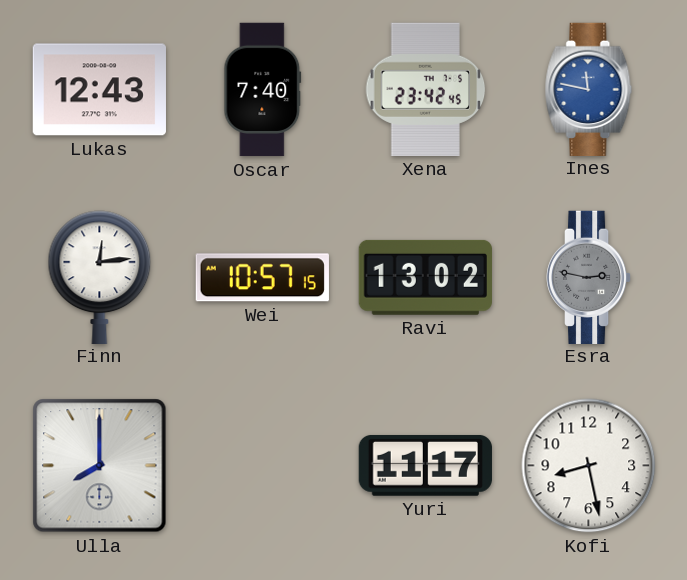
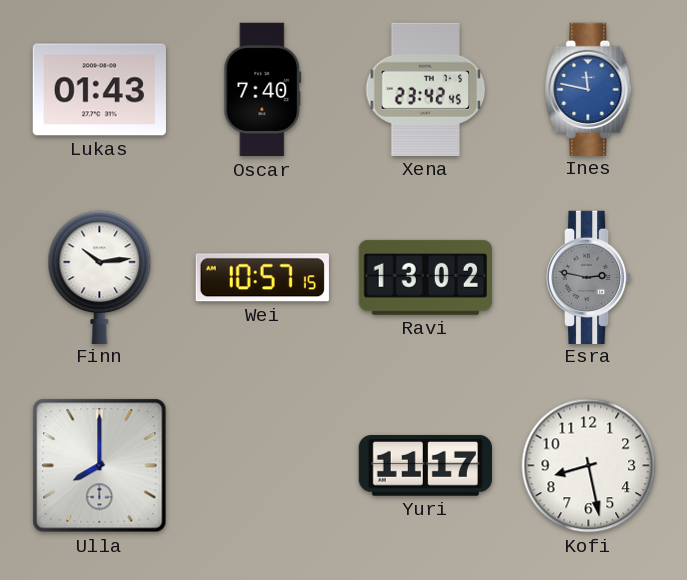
Lukas: 12:43 -> 01:43 (99, 90)
Finn: 12:14 -> 10:14 (100, 277)
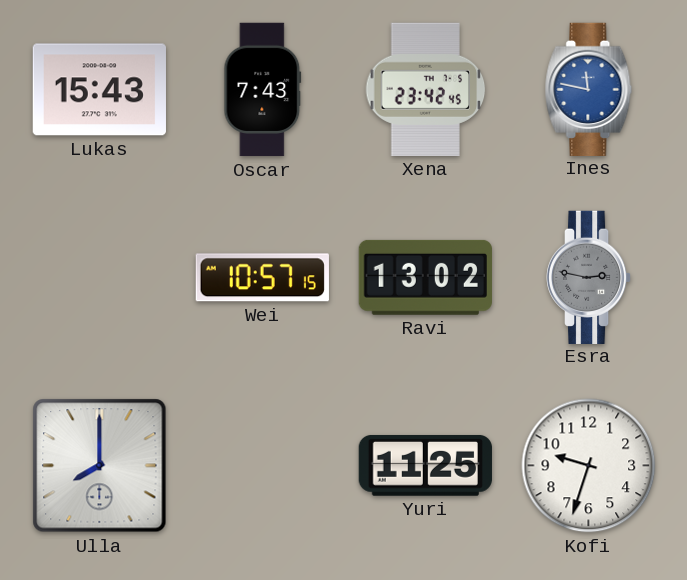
Lukas: 01:43 -> 15:43 (99, 90)
Oscar: 7:40 -> 7:43 (263, 90)
Finn: 10:14 -> none (100, 277)
Yuri: 11:17 -> 11:25 (425, 465)
Kofi: 8:28 -> 9:33 (589, 466)
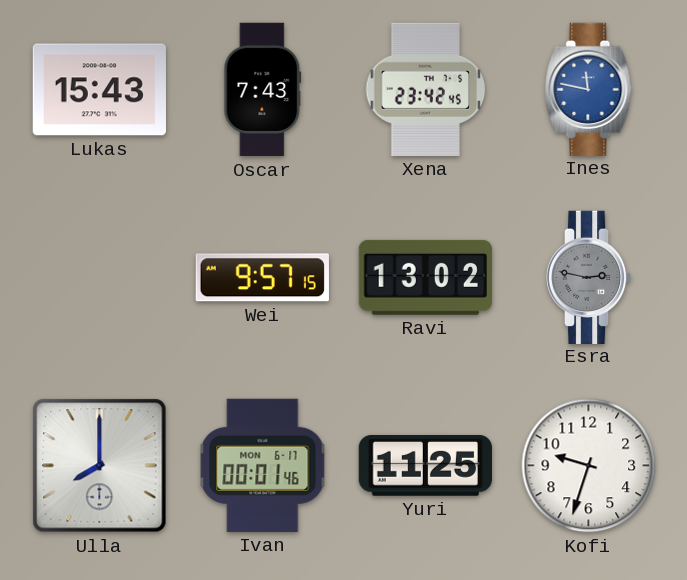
Wei: 10:57 -> 9:57 (262, 278)
Ivan: none -> 00:01 (263, 465)
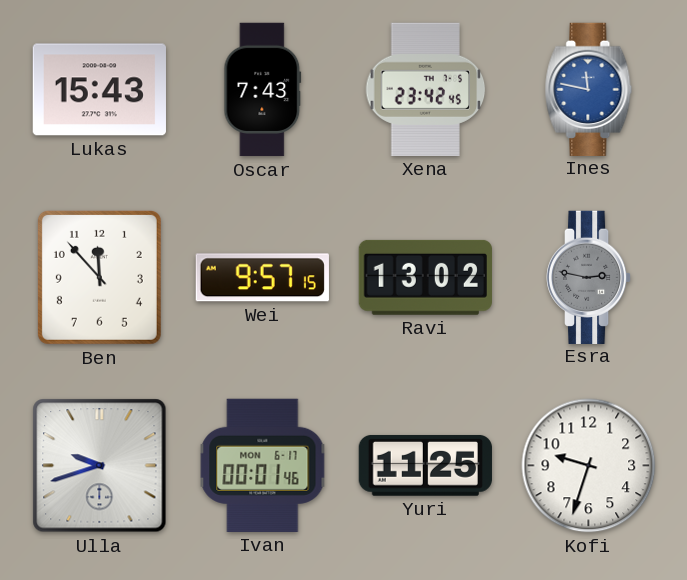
Ben: none -> 11:53 (99, 277)
Ulla: 8:00 -> 9:42 (100, 466)
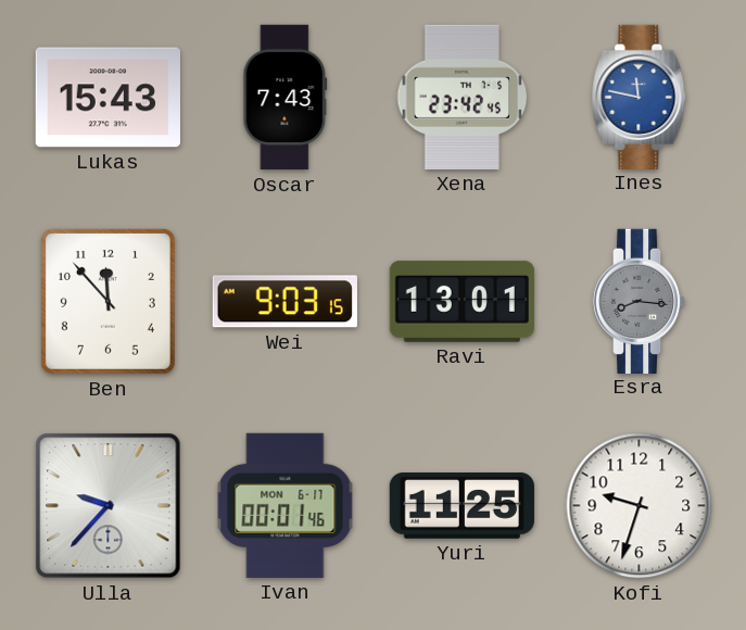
Wei: 9:57 -> 9:03 (285, 302)
Ravi: 13:02 -> 13:01 (461, 301)
Esra: 2:47 -> 8:16 (640, 301)
Ulla: 9:42 -> 9:37 (109, 506)
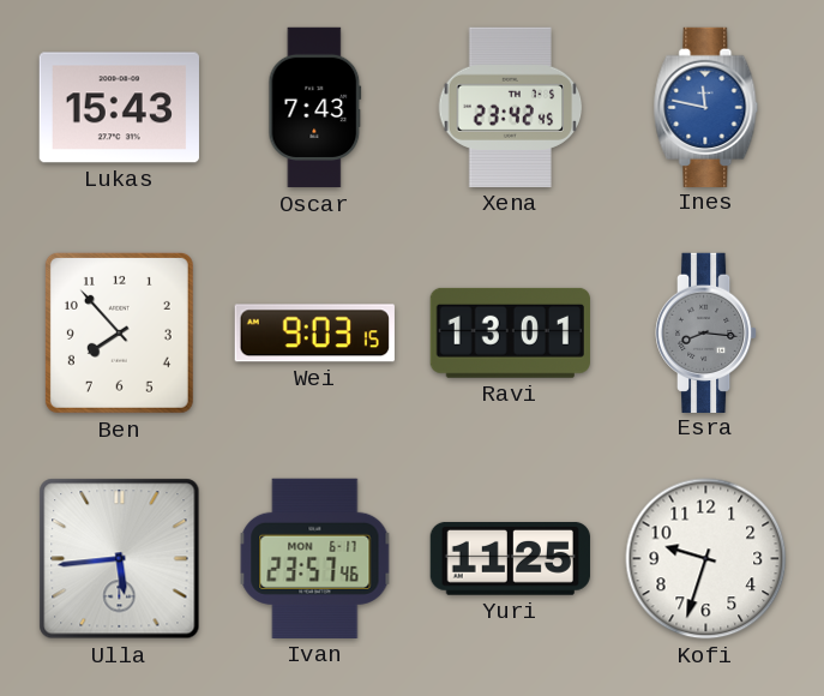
Ben: 11:53 -> 7:53 (119, 332)
Ulla: 9:37 -> 5:44 (120, 559)
Ivan: 00:01 -> 23:57 (315, 558)
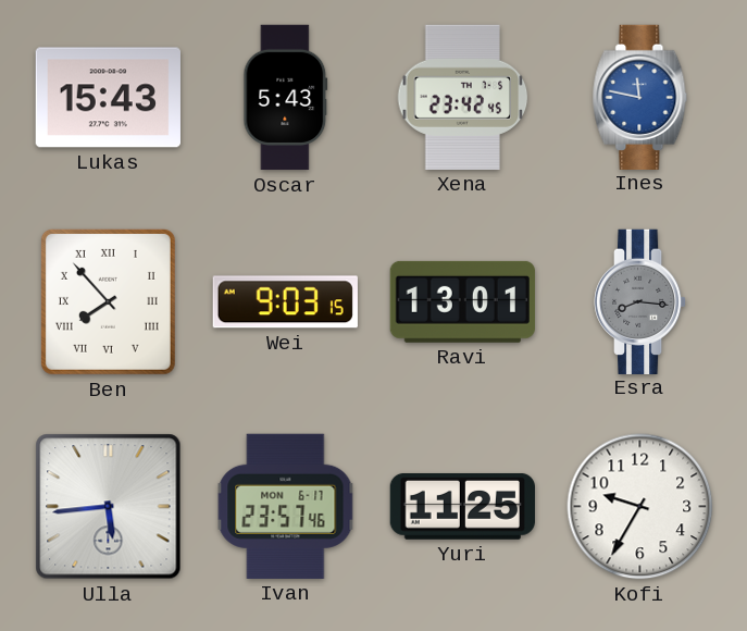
Oscar: 7:43 -> 5:43 (286, 98)
Ben numerals: Arabic -> Roman (108, 301)
Kofi: 9:33 -> 9:35 (640, 507)
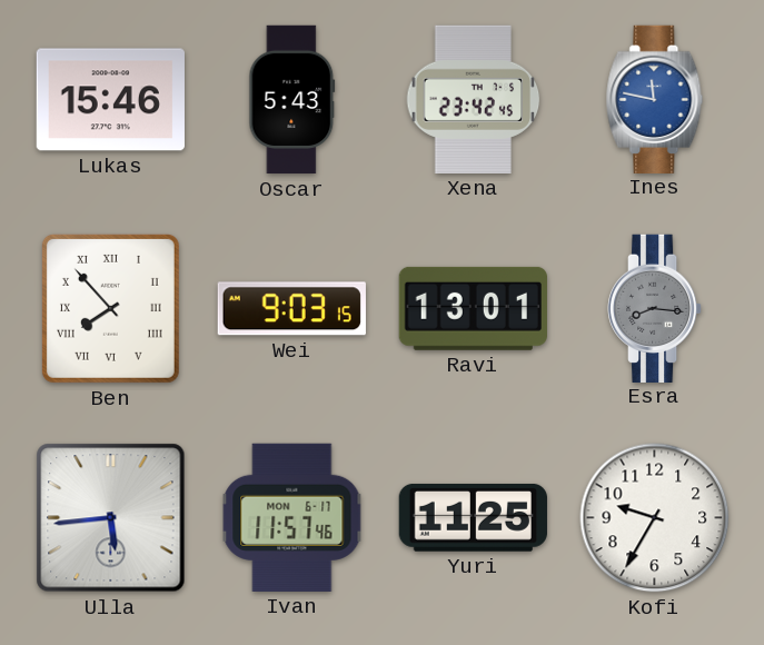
Lukas: 15:43 -> 15:46 (110, 100)
Ivan: 23:57 -> 11:57 (292, 517)
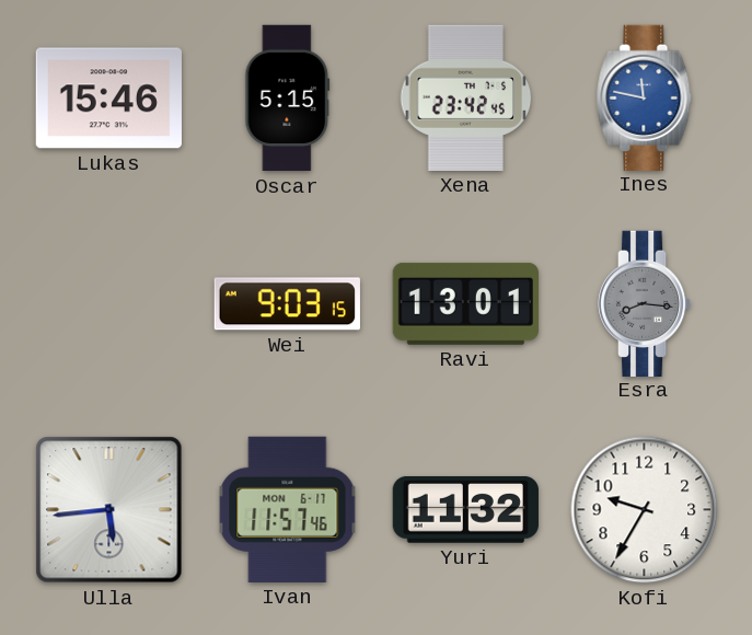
Oscar: 5:43 -> 5:15 (288, 99)
Ben: 7:53 -> none (110, 308)
Yuri: 11:25 -> 11:32 (465, 509)
